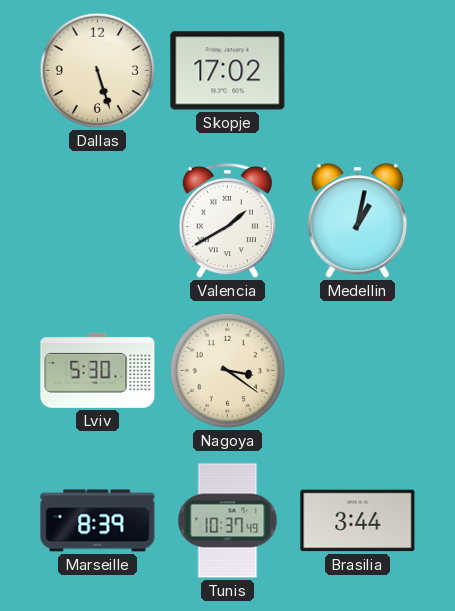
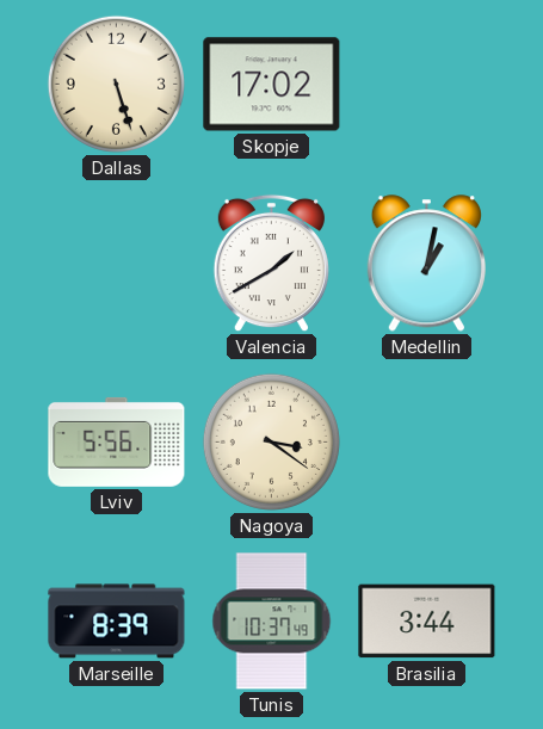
Lviv: 5:30 -> 5:56 (117, 441)
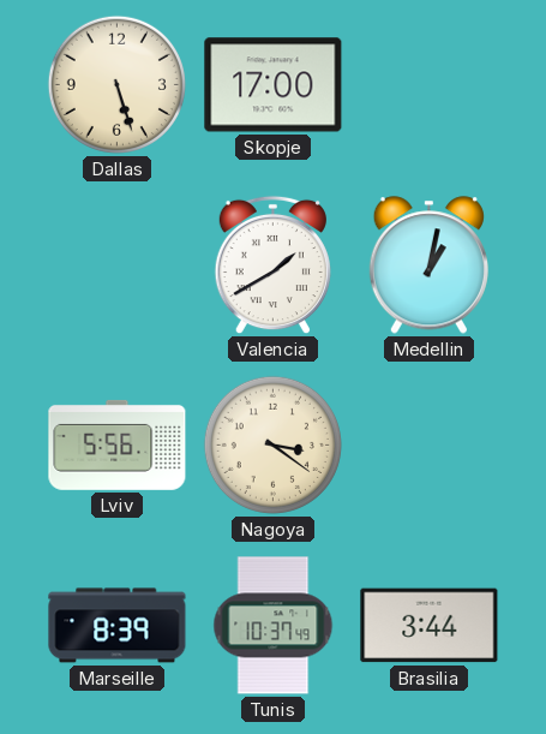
Skopje: 17:02 -> 17:00 (274, 85)
